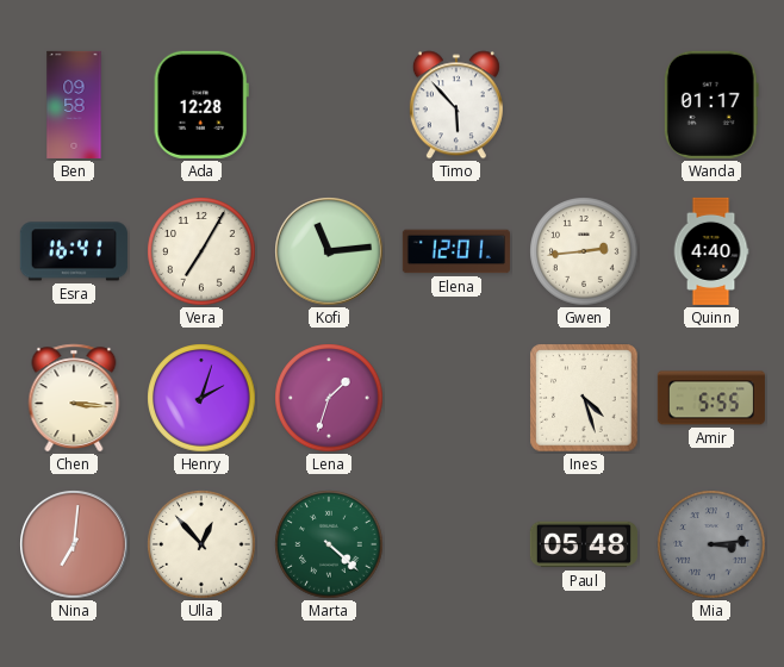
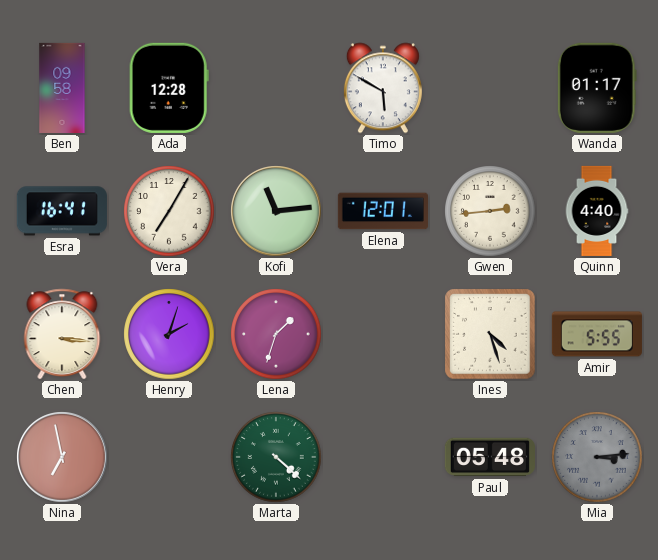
Timo: 5:53 -> 5:50 (383, 88)
Nina: 7:01 -> 6:58 (62, 457)
Ulla: 12:53 -> none (201, 544)
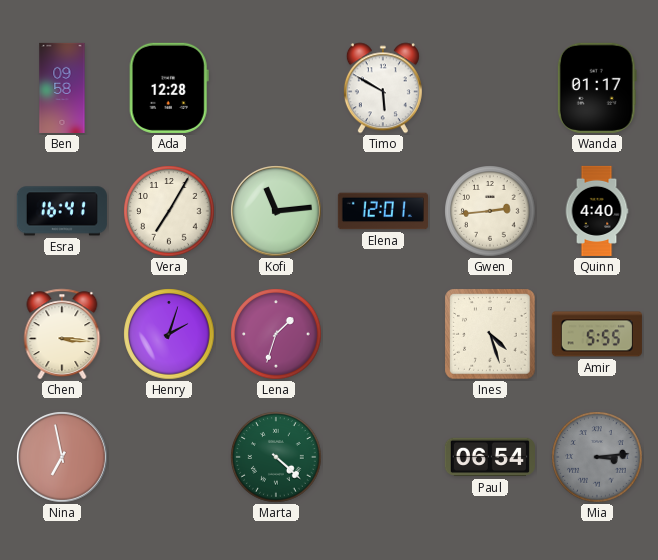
Paul: 05:48 -> 06:54 (490, 457)
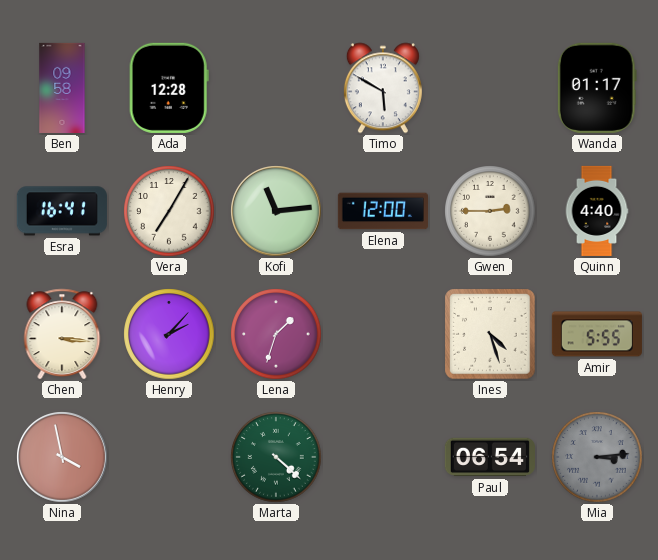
Elena: 12:01 -> 12:00 (383, 211)
Gwen: 2:44 -> 2:45 (490, 211)
Henry: 2:03 -> 2:07 (169, 334)
Nina: 6:58 -> 3:58 (62, 457)
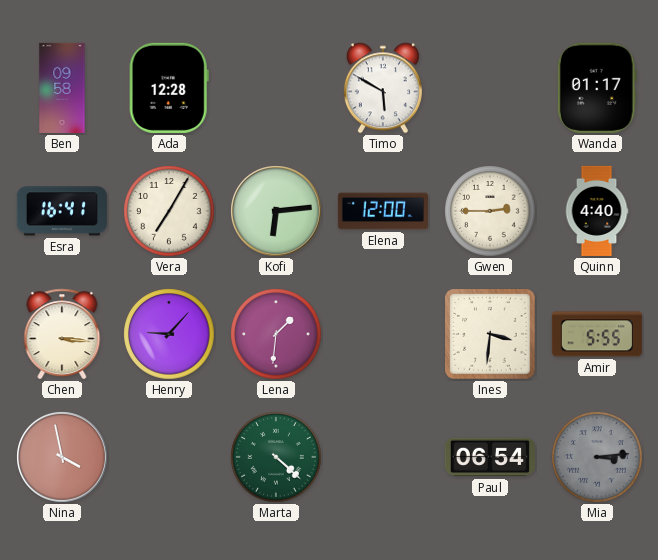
Kofi: 11:14 -> 6:14 (276, 211)
Henry: 2:07 -> 9:07 (169, 334)
Lena: 1:33 -> 1:31 (276, 334)
Ines: 4:27 -> 3:31 (490, 334)
